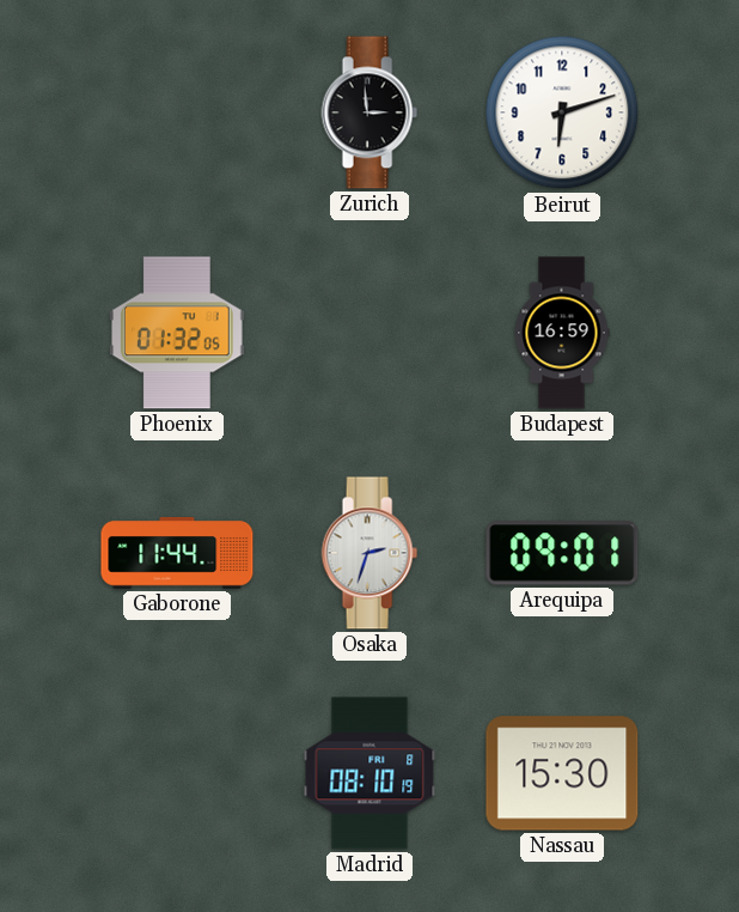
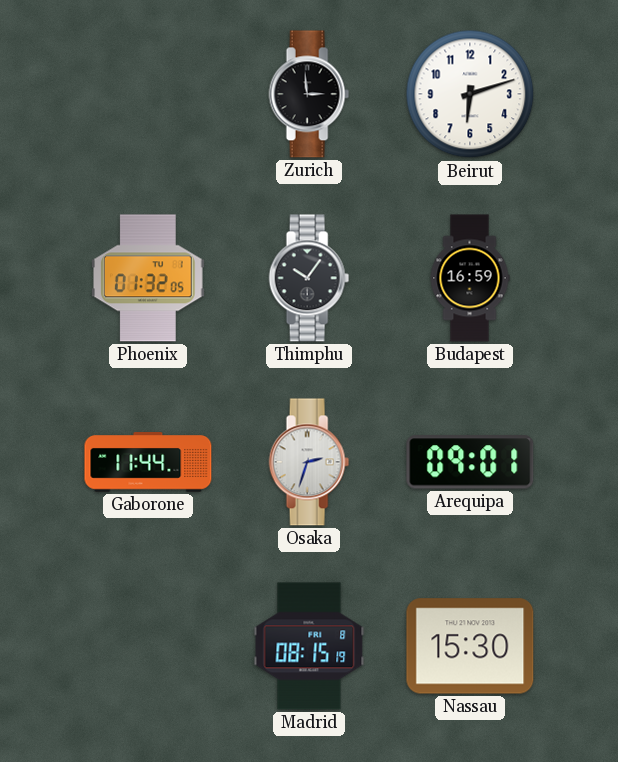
Thimphu: none -> 10:06 (309, 278)
Madrid: 08:10 -> 08:15 (309, 646)
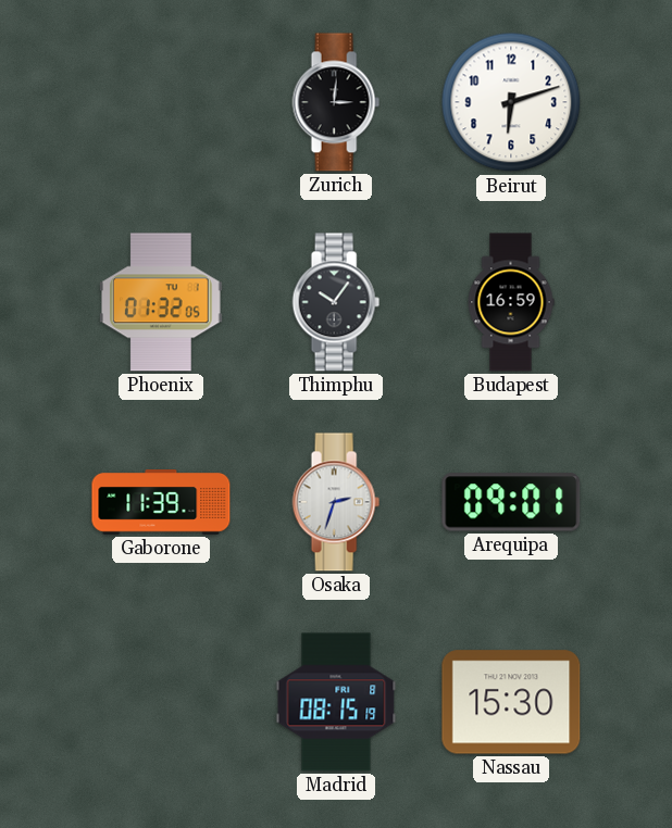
Zurich: 2:59 -> 3:01 (336, 102)
Gaborone: 11:44 -> 11:39 (161, 502)
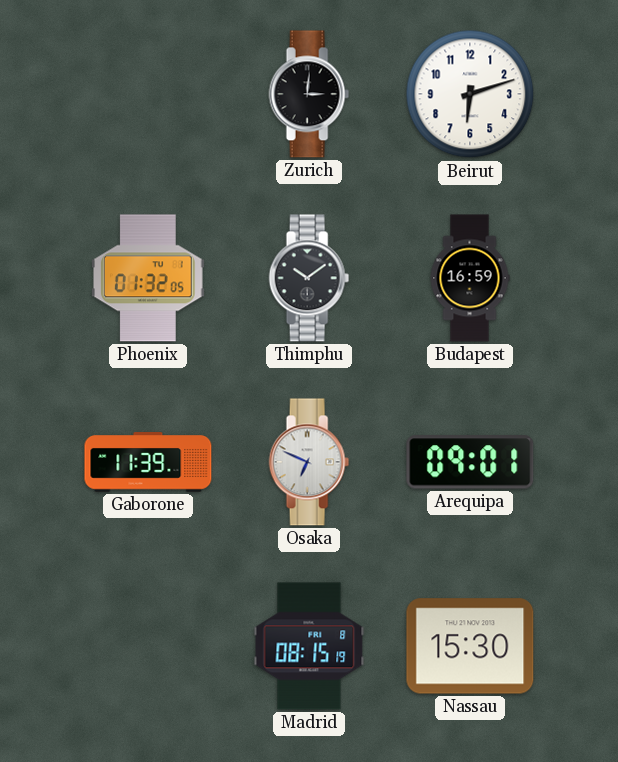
Thimphu: 10:06 -> 10:09 (309, 278)
Osaka: 2:33 -> 6:49 (309, 462)
